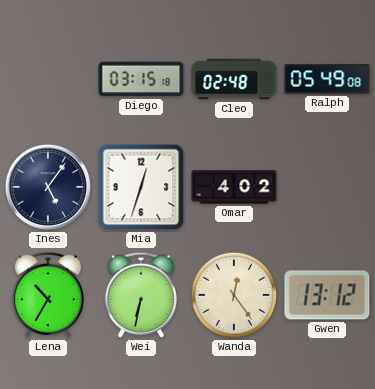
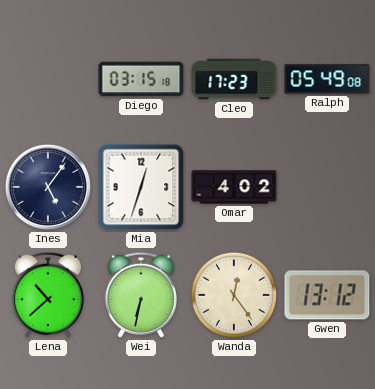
Cleo: 02:48 -> 17:23 (234, 79)
Lena: 10:35 -> 10:38 (48, 295)
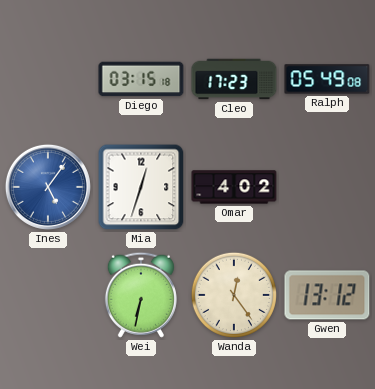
Ines dial: navy -> blue (48, 187)
Lena: 10:38 -> none (48, 295)
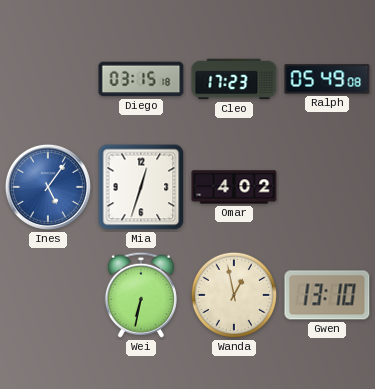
Wanda: 12:24 -> 12:58 (234, 295)
Gwen: 13:12 -> 13:10 (327, 295)
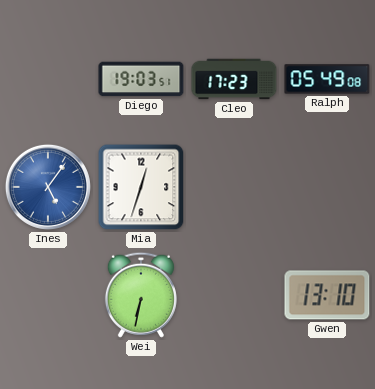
Diego: 03:15 -> 19:03 (141, 79)
Omar: 4:02 -> none (234, 187)
Wanda: 12:58 -> none (234, 295)
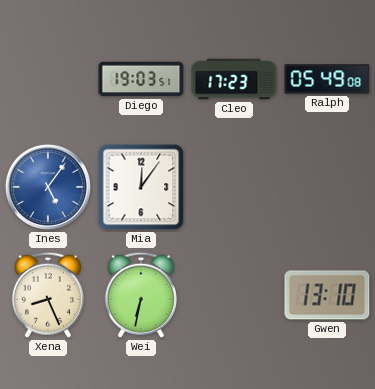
Mia: 12:33 -> 12:06 (141, 187)
Xena: none -> 8:26 (48, 295)
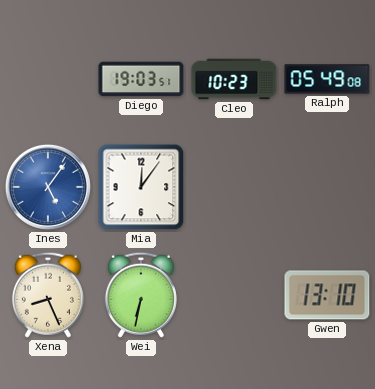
Cleo: 17:23 -> 10:23 (234, 79)
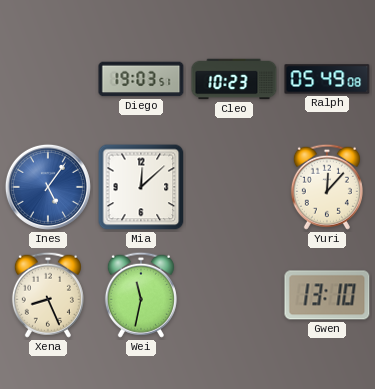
Mia: 12:06 -> 12:08 (141, 187)
Yuri: none -> 12:07 (327, 187)
Wei: 6:32 -> 11:32 (141, 295)
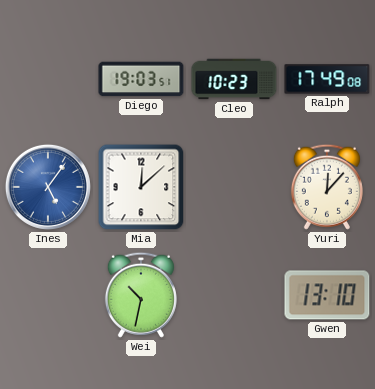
Ralph: 05:49 -> 17:49 (327, 79)
Xena: 8:26 -> none (48, 295)
Wei: 11:32 -> 10:32 (141, 295)
